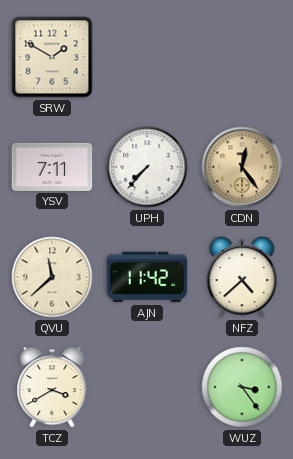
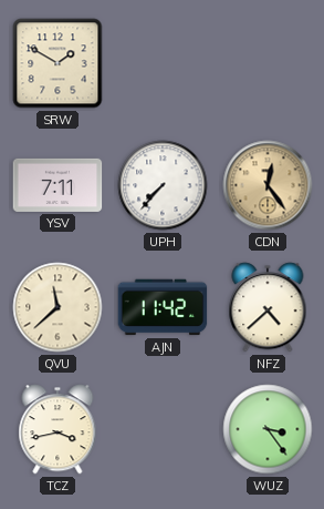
TCZ: 3:40 -> 3:43 (58, 429)
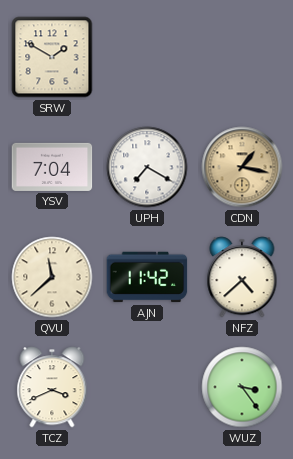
YSV: 7:11 -> 7:04 (52, 167)
UPH: 7:37 -> 7:20 (147, 167)
CDN: 12:24 -> 1:17 (242, 167)
TCZ: 3:43 -> 3:41 (52, 387)
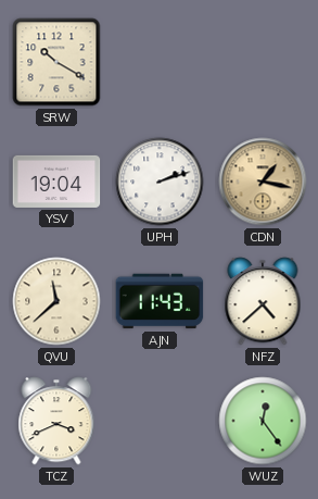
SRW: 1:50 -> 10:20 (56, 62)
YSV: 7:04 -> 19:04 (56, 182)
UPH: 7:20 -> 2:12 (160, 182)
AJN: 11:42 -> 11:43 (160, 301)
WUZ: 3:24 -> 12:24 (263, 421)
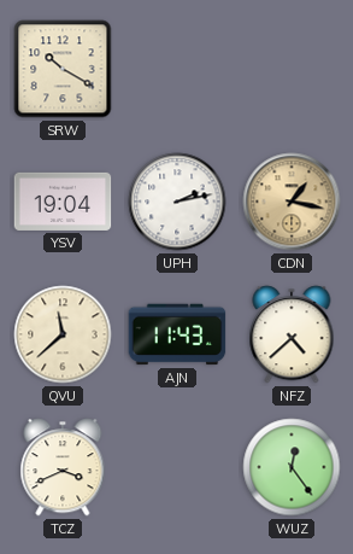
UPH: 2:12 -> 2:13 (177, 202)
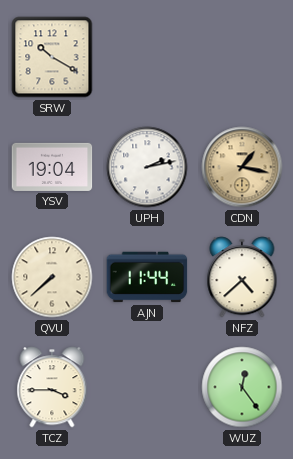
QVU: 11:38 -> 7:38 (52, 277)
AJN: 11:43 -> 11:44 (147, 277)
TCZ: 3:41 -> 3:45 (52, 387)
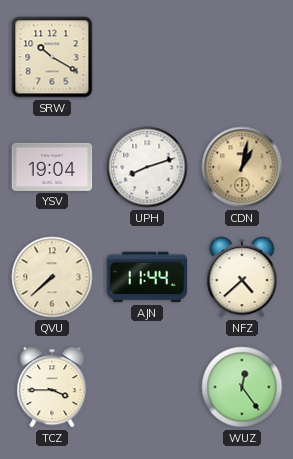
UPH: 2:13 -> 8:12 (147, 167)
CDN: 1:17 -> 1:02 (242, 167)
